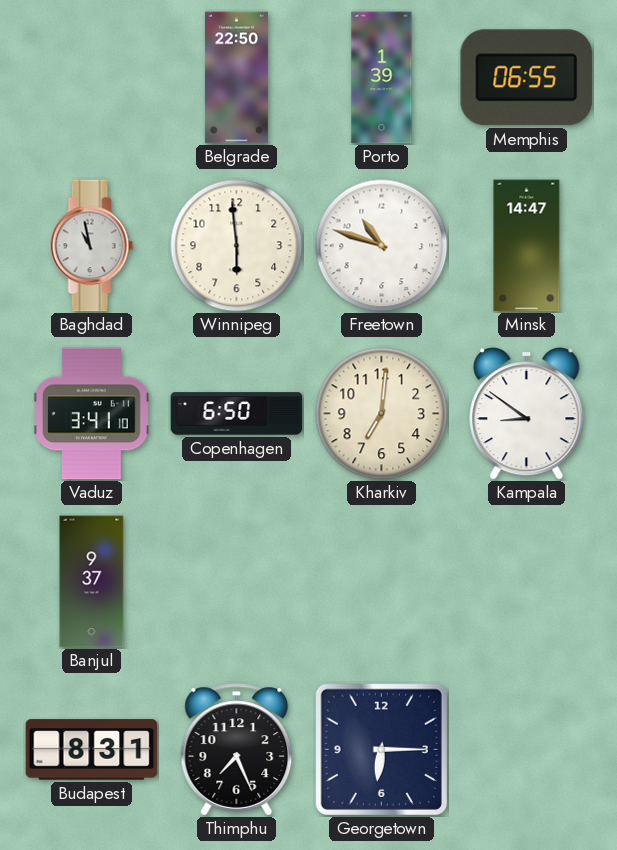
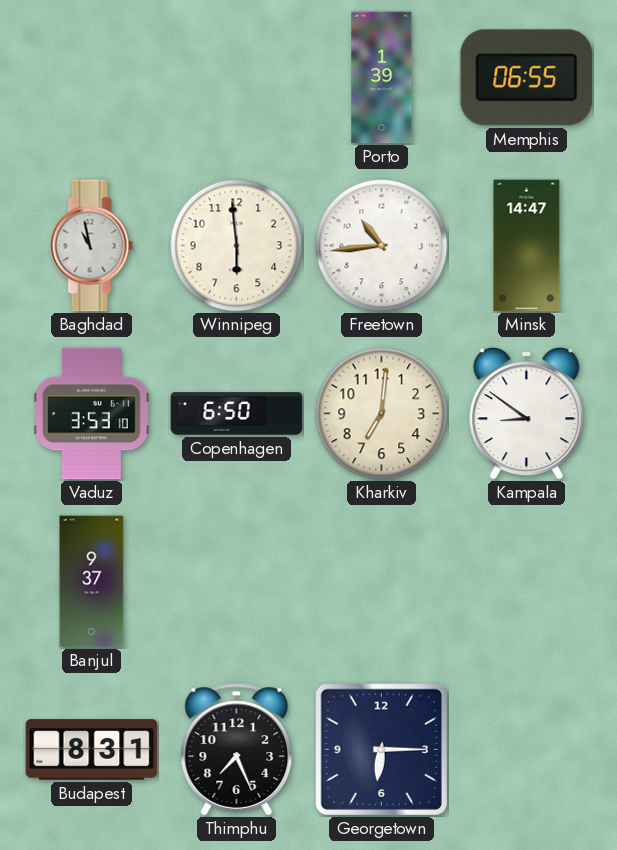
Belgrade: 22:50 -> none (236, 78)
Freetown: 10:48 -> 10:44 (382, 246)
Vaduz: 3:41 -> 3:53 (92, 414)
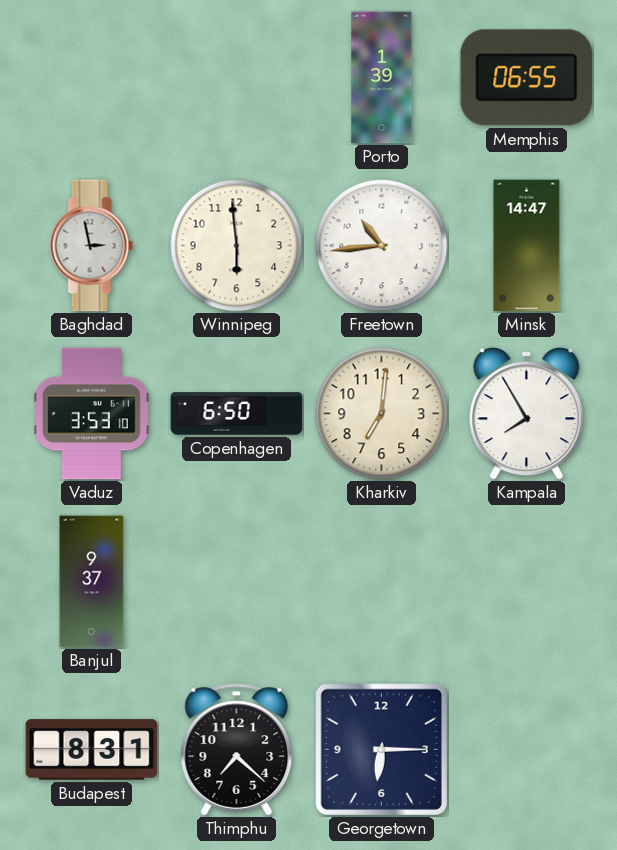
Baghdad: 10:58 -> 2:58 (92, 246)
Kampala: 8:51 -> 7:55 (527, 414)
Thimphu: 7:26 -> 7:22 (237, 750)
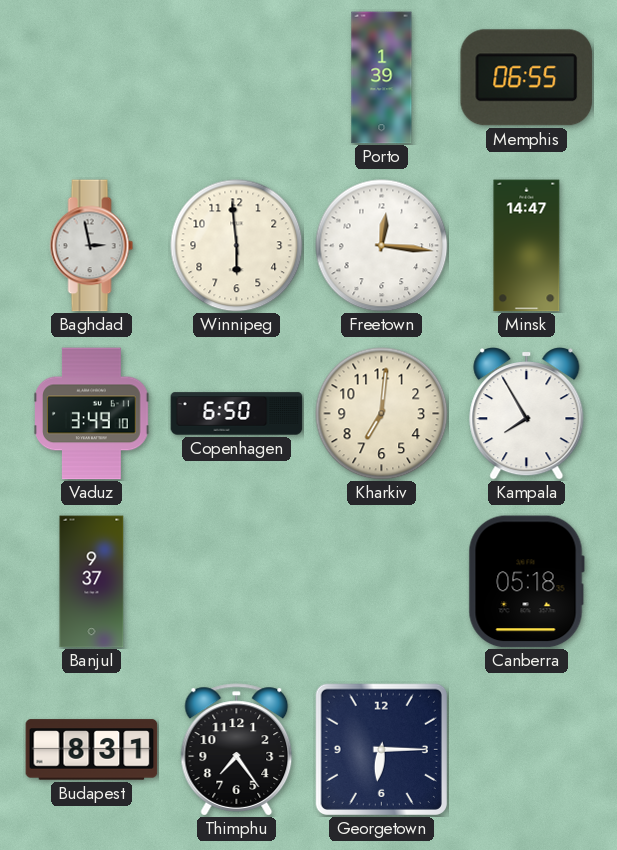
Freetown: 10:44 -> 12:16 (382, 246)
Vaduz: 3:53 -> 3:49 (92, 414)
Canberra: none -> 05:18 (526, 582)
Thimphu: 7:22 -> 7:24 (237, 750)
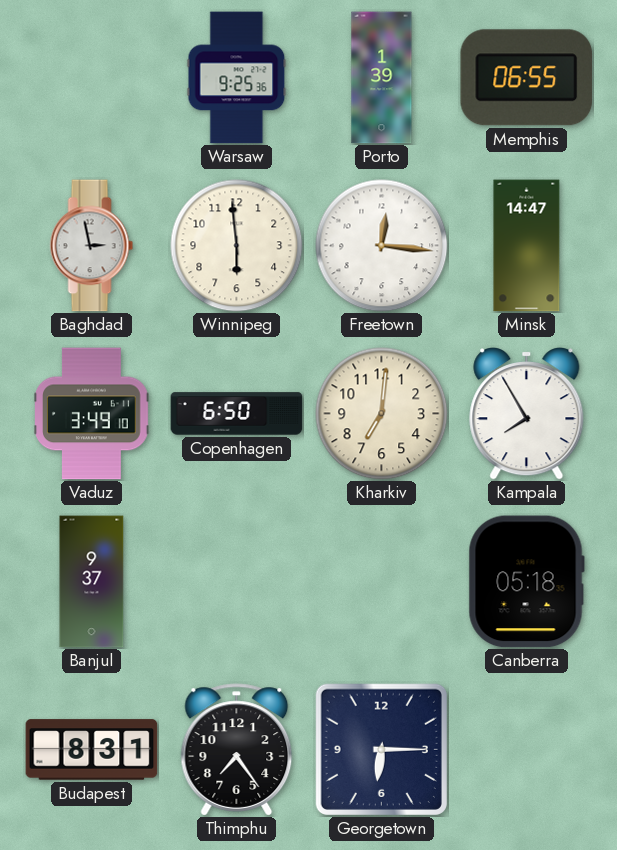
Warsaw: none -> 9:25 (237, 78)
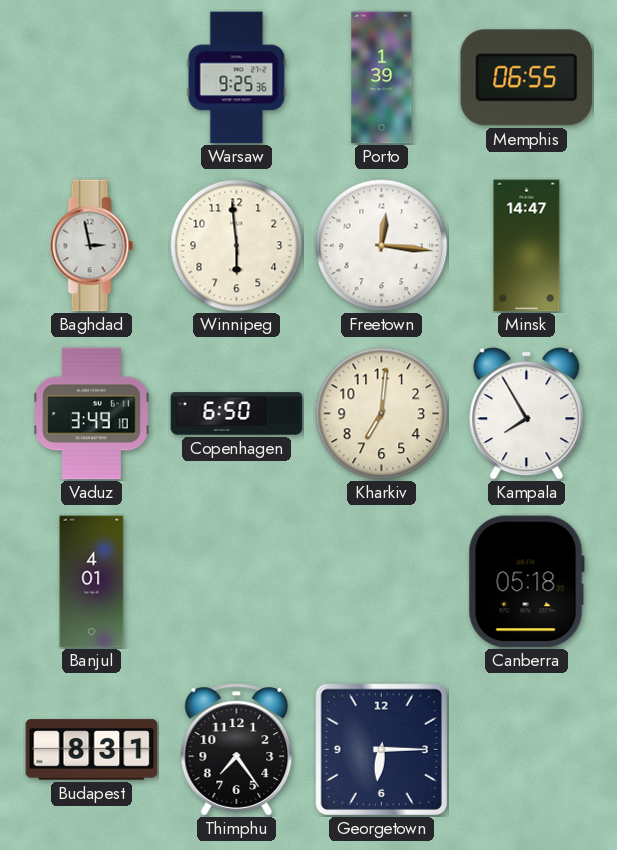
Banjul: 9:37 -> 4:01 (92, 582)
